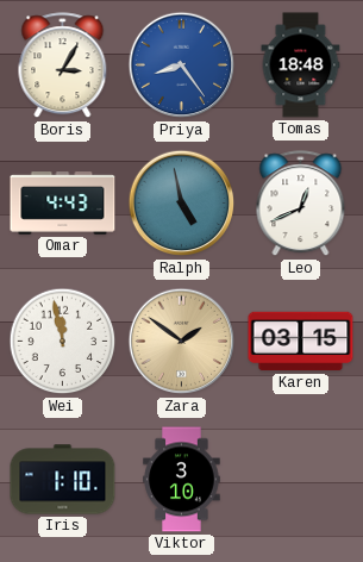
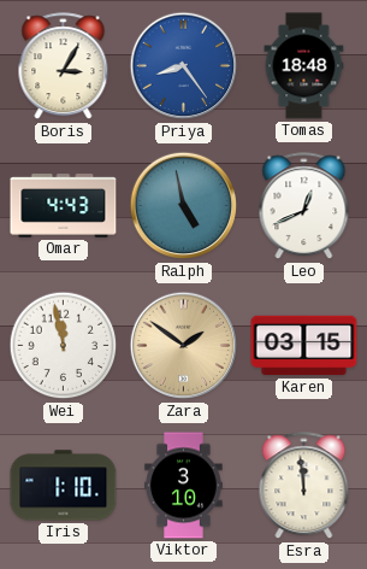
Esra: none -> 11:59 (304, 486)
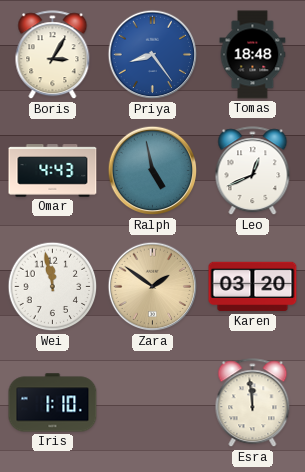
Karen: 03:15 -> 03:20 (253, 287)
Viktor: 3:10 -> none (184, 486)
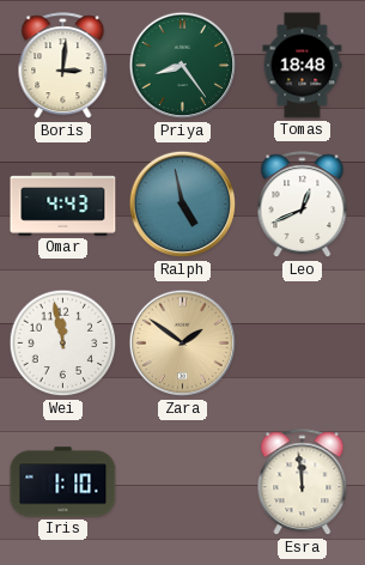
Boris: 3:05 -> 3:01 (63, 66)
Priya dial: blue -> green (183, 66)
Karen: 03:20 -> none (253, 287)
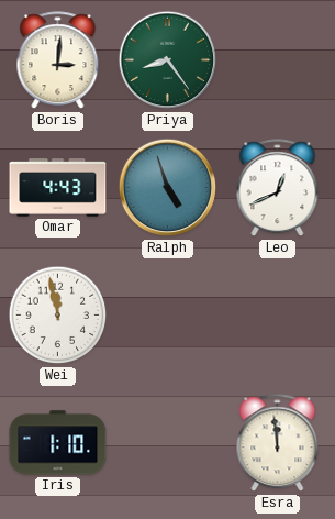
Tomas: 18:48 -> none (303, 66)
Ralph: 4:58 -> 4:57 (168, 188)
Zara: 1:51 -> none (183, 344)
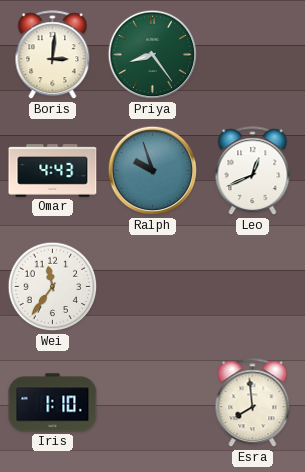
Ralph: 4:57 -> 9:57 (153, 171)
Wei: 11:58 -> 11:36 (53, 287)
Esra: 11:59 -> 7:59 (253, 403)
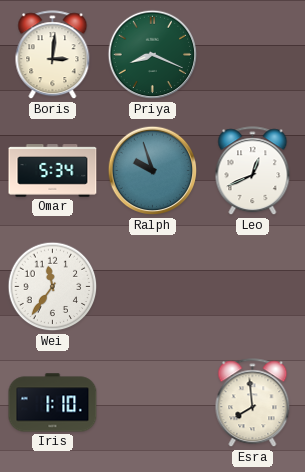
Priya: 8:24 -> 8:19 (153, 55)
Omar: 4:43 -> 5:34 (53, 171)
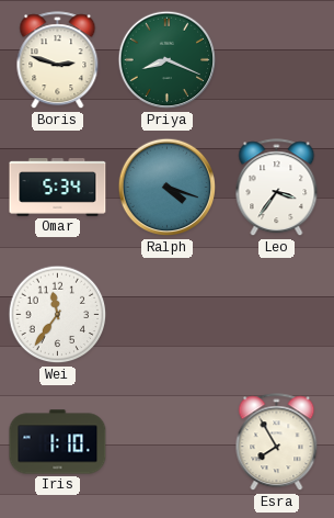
Boris: 3:01 -> 2:48 (58, 60)
Ralph: 9:57 -> 4:18 (168, 188)
Leo: 12:41 -> 3:36 (277, 188)
Esra: 7:59 -> 7:55 (277, 442)
